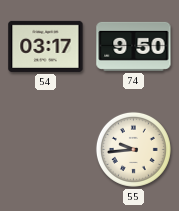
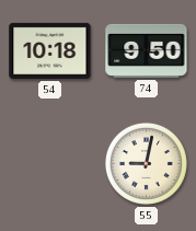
54: 03:17 -> 10:18 (50, 50)
55: 9:44 -> 9:02 (146, 163)
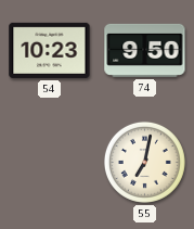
54: 10:18 -> 10:23 (50, 50)
55: 9:02 -> 7:02 (144, 162)
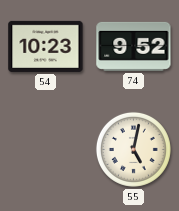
74: 9:50 -> 9:52 (134, 46)
55: 7:02 -> 5:02 (133, 149)
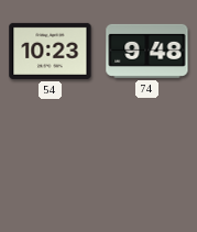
74: 9:52 -> 9:48 (147, 51)
55: 5:02 -> none (133, 149)
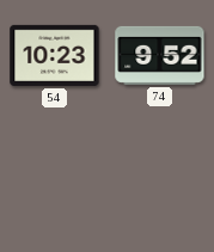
74: 9:48 -> 9:52 (160, 55)
